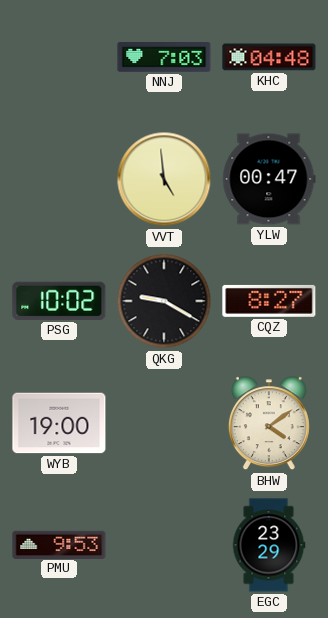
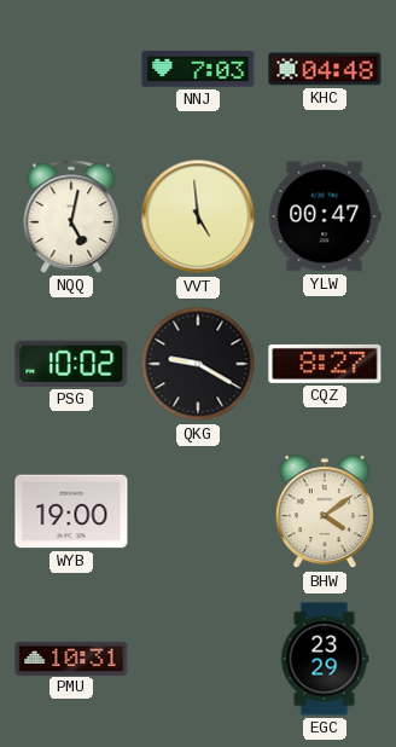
NQQ: none -> 5:02 (71, 216)
PMU: 9:53 -> 10:31 (71, 658)
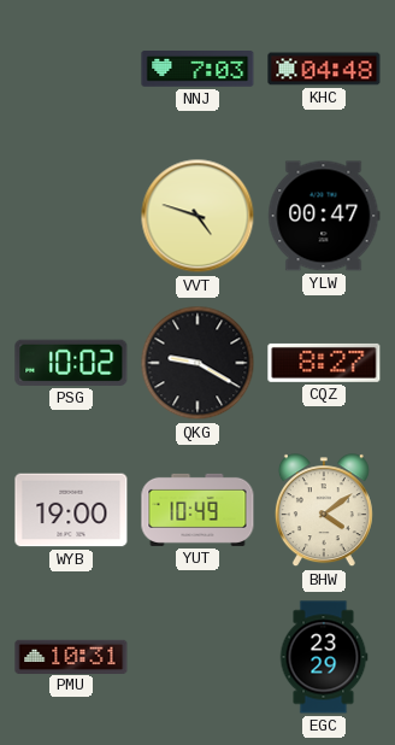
NQQ: 5:02 -> none (71, 216)
VVT: 4:59 -> 4:48 (197, 216)
YUT: none -> 10:49 (197, 510)
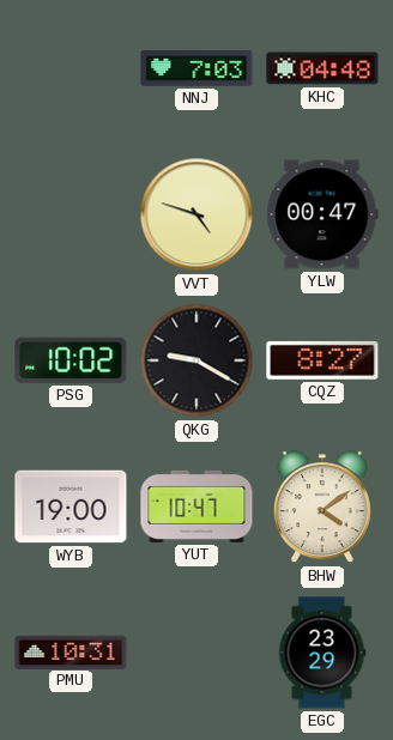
YUT: 10:49 -> 10:47 (196, 507)
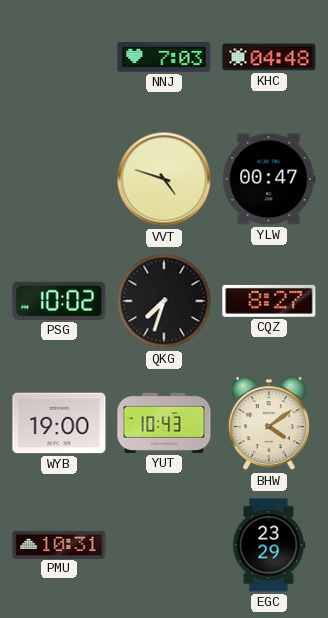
QKG: 9:20 -> 7:33 (164, 301)
YUT: 10:47 -> 10:43 (164, 423)
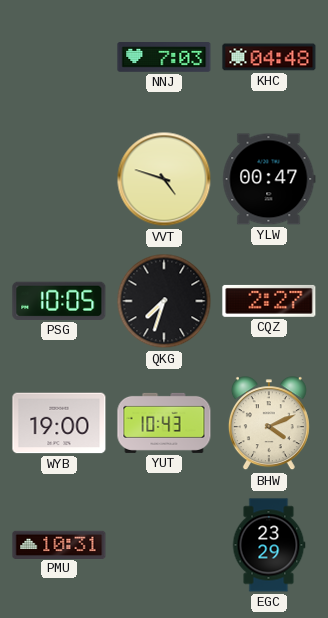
PSG: 10:02 -> 10:05 (59, 301)
CQZ: 8:27 -> 2:27 (269, 301)
BHW: 4:09 -> 4:11 (269, 424)
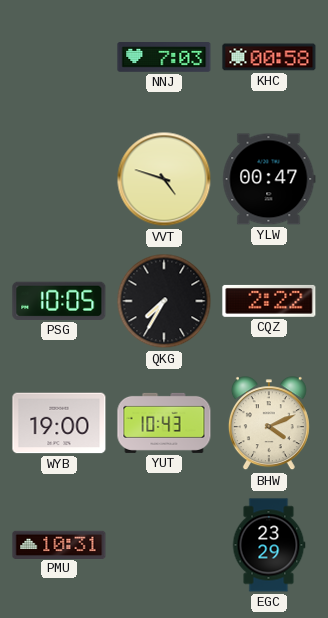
KHC: 04:48 -> 00:58 (269, 57)
QKG: 7:33 -> 7:35 (164, 301)
CQZ: 2:27 -> 2:22 (269, 301)
